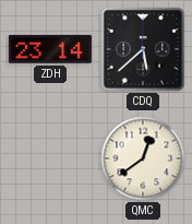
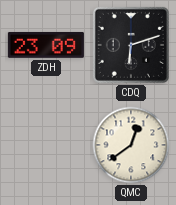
ZDH: 23:14 -> 23:09 (46, 45)
CDQ: 5:38 -> 6:12 (131, 45)
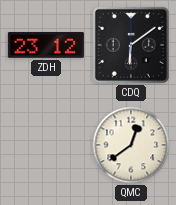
ZDH: 23:09 -> 23:12 (46, 45)
CDQ: 6:12 -> 6:09 (131, 45)
